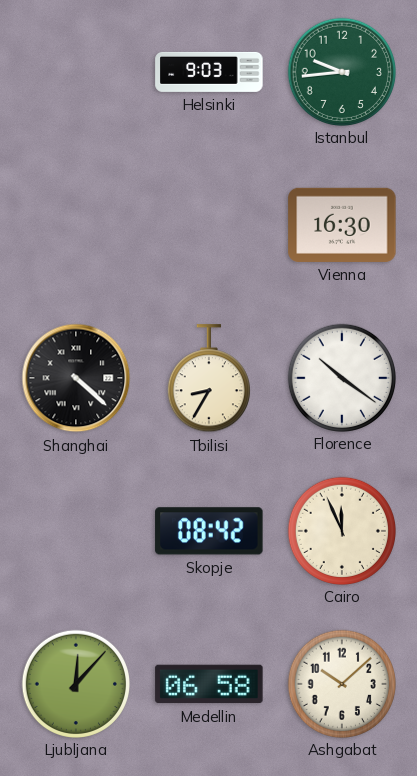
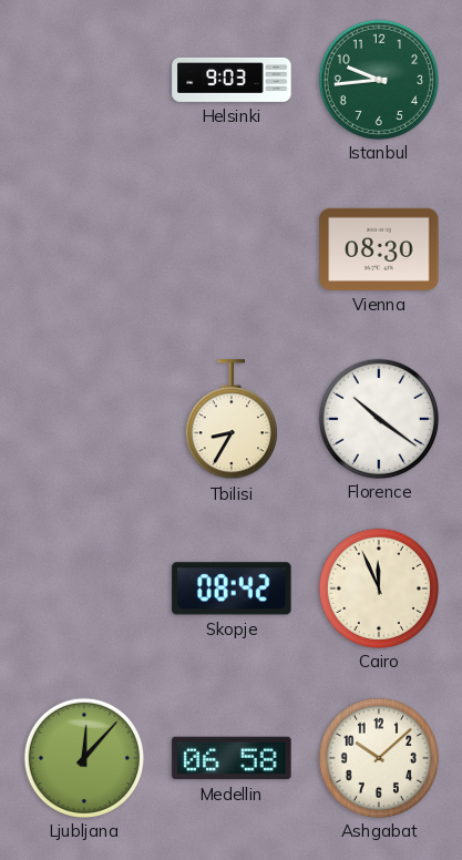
Vienna: 16:30 -> 08:30 (379, 249)
Shanghai: 4:22 -> none (76, 378)
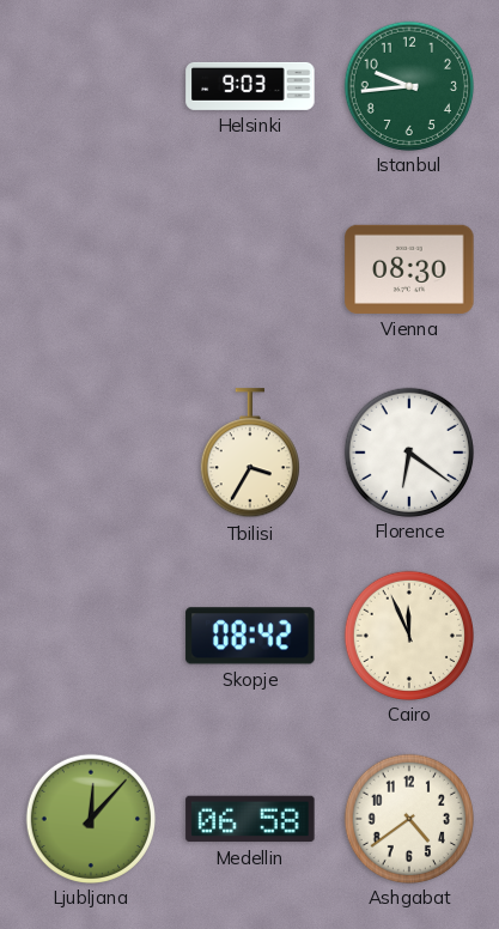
Tbilisi: 8:35 -> 3:35 (250, 454)
Florence: 10:21 -> 6:21 (408, 451)
Ashgabat: 10:08 -> 4:39 (408, 818)
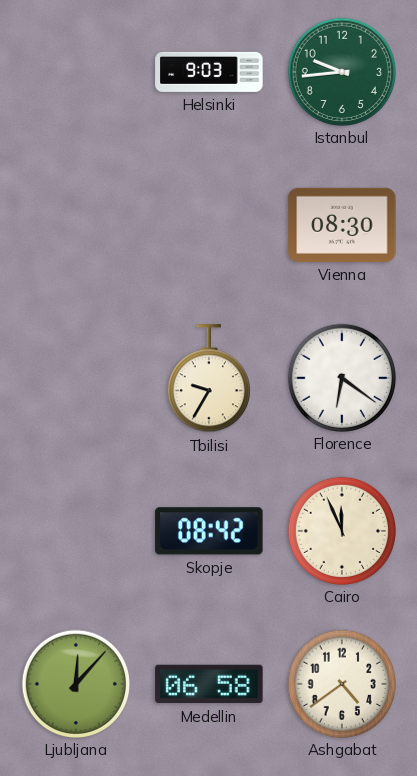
Tbilisi: 3:35 -> 9:35 (209, 379)
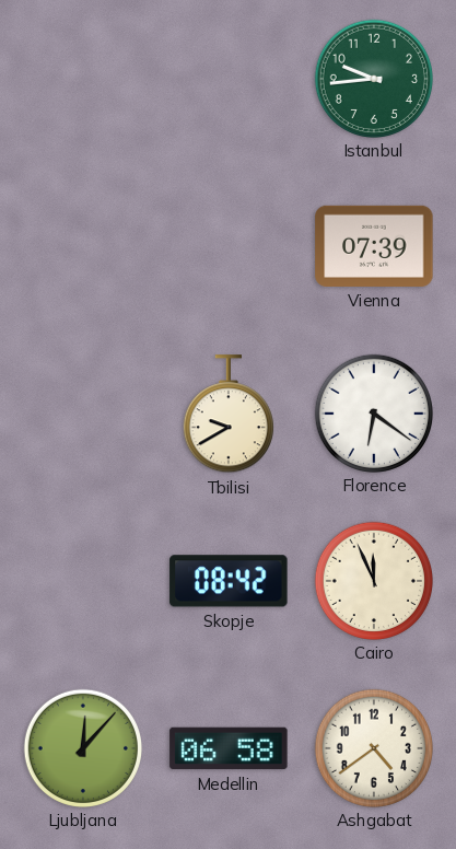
Helsinki: 9:03 -> none (209, 72)
Vienna: 08:30 -> 07:39 (374, 246)
Tbilisi: 9:35 -> 9:40 (229, 415)
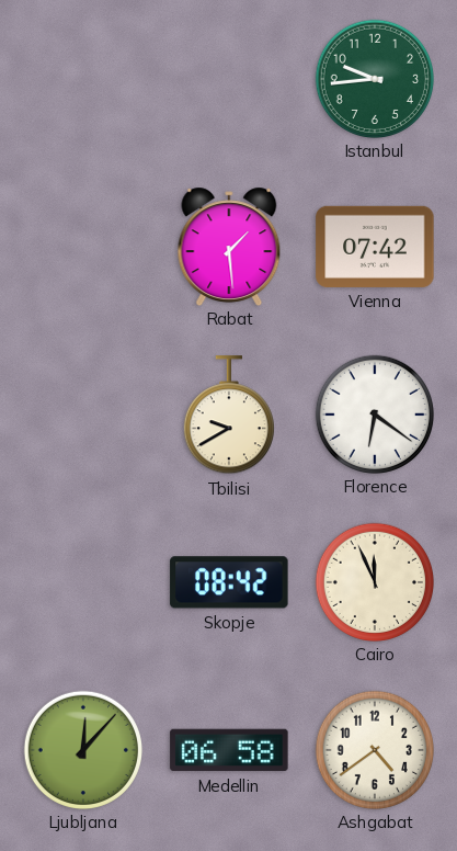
Rabat: none -> 1:29 (229, 246)
Vienna: 07:39 -> 07:42 (375, 247)
